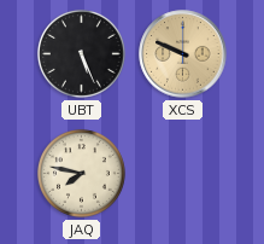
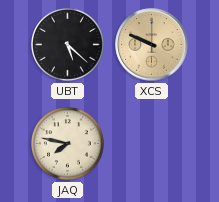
UBT: 5:26 -> 5:22 (67, 44)
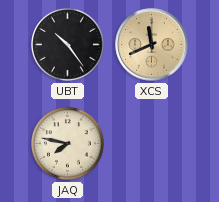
UBT: 5:22 -> 10:24 (67, 44)
XCS: 9:49 -> 11:41 (152, 45)
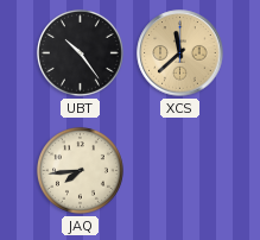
XCS: 11:41 -> 11:38 (180, 53)
JAQ: 7:47 -> 7:44 (80, 170)
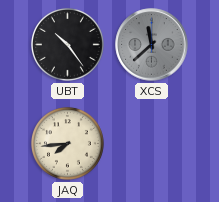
XCS dial: champagne -> grey (152, 45)
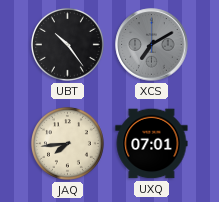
XCS: 11:38 -> 7:10 (152, 45)
UXQ: none -> 07:01 (152, 144)
